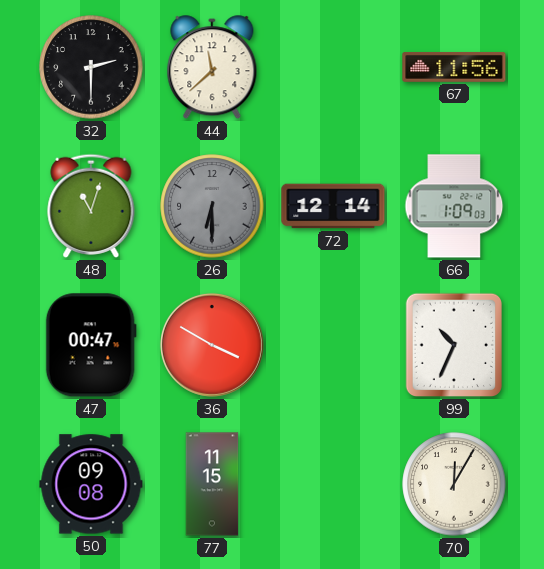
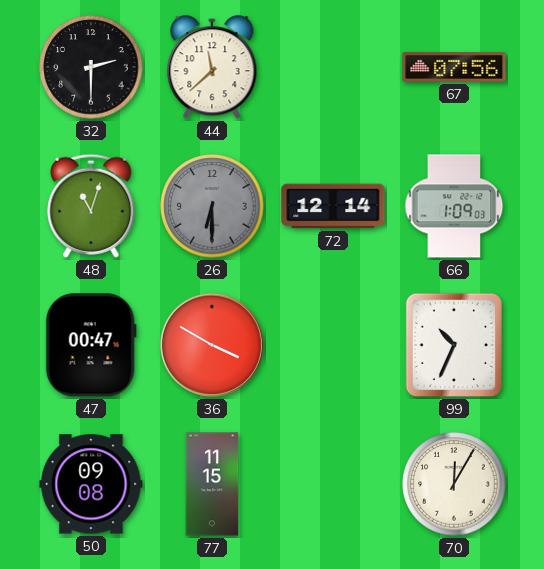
67: 11:56 -> 07:56 (454, 68)
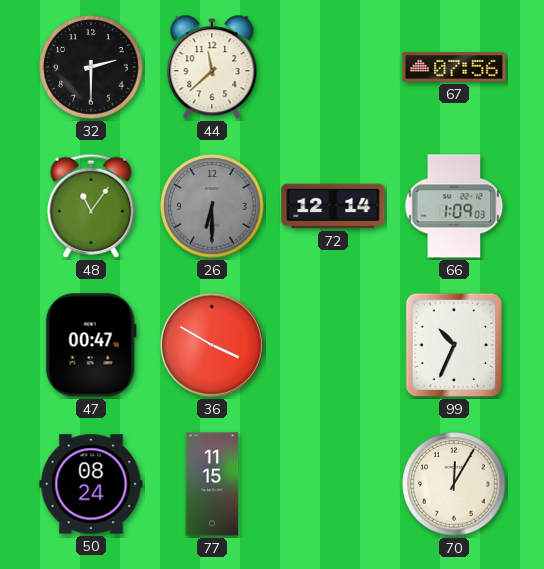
48: 11:03 -> 11:06 (91, 206)
50: 09:08 -> 08:24 (91, 484)
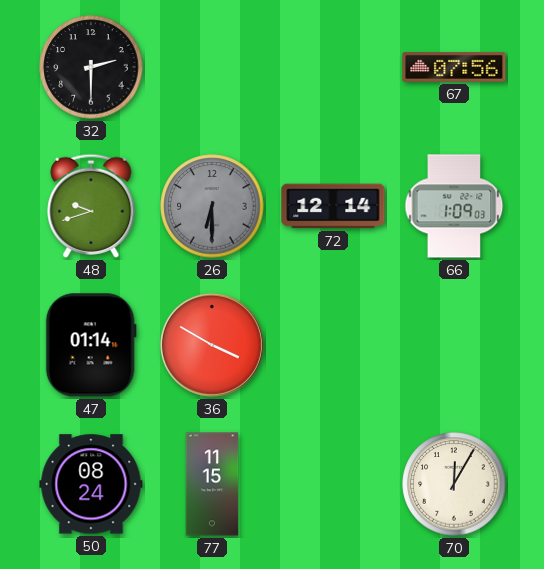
44: 11:38 -> none (212, 68)
48: 11:06 -> 9:42 (91, 206)
47: 00:47 -> 01:14 (91, 345)
99: 10:34 -> none (453, 345)
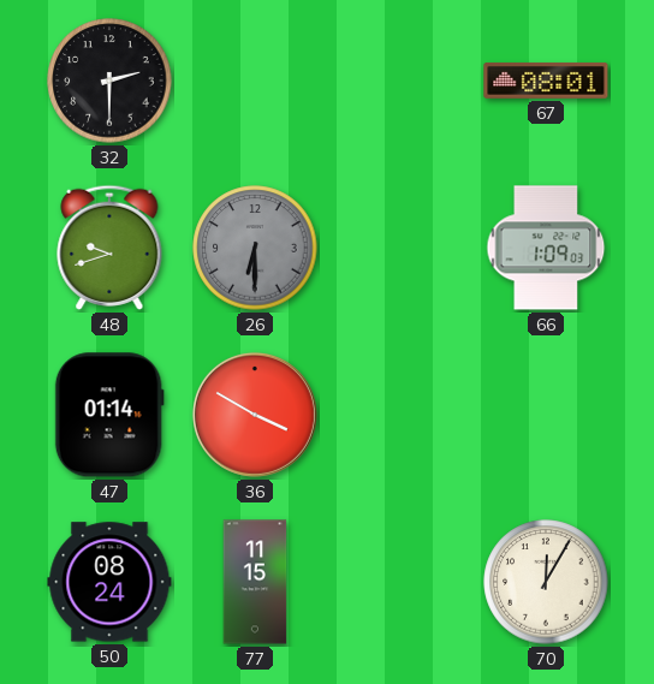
67: 07:56 -> 08:01 (546, 82)
72: 12:14 -> none (333, 206)
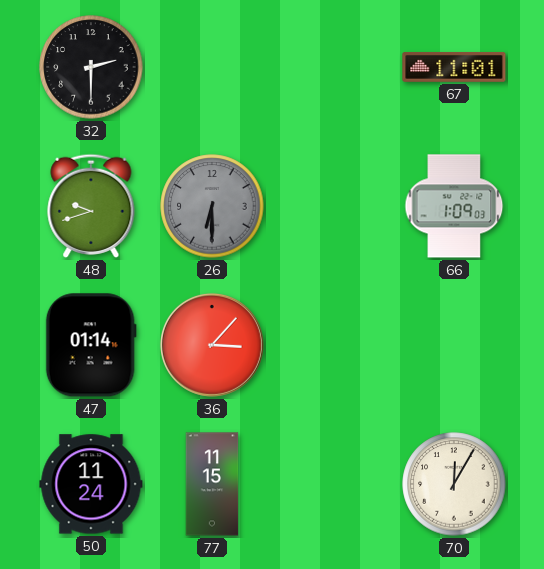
67: 08:01 -> 11:01 (454, 68)
36: 3:50 -> 3:07 (212, 345)
50: 08:24 -> 11:24 (91, 484)
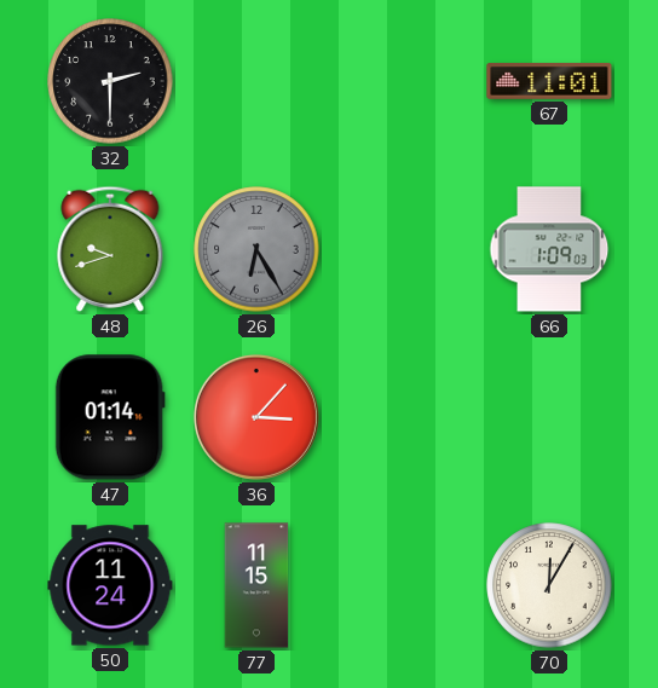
26: 6:30 -> 6:25 (256, 249)
